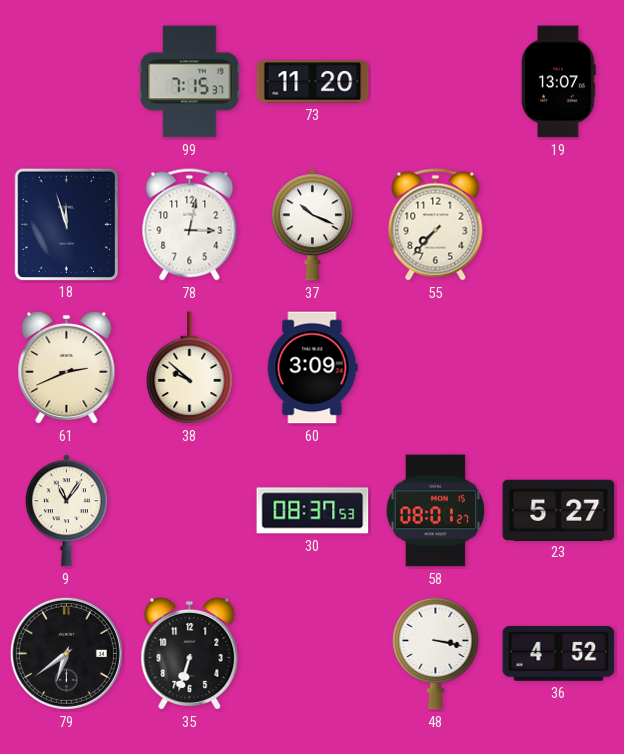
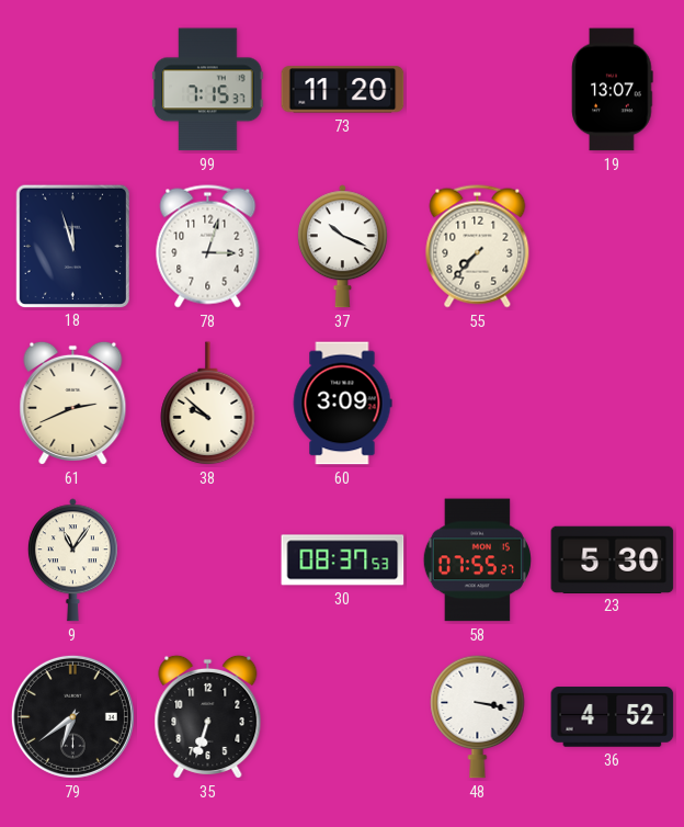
78: 3:02 -> 3:03 (208, 247)
58: 08:01 -> 07:55 (477, 560)
23: 5:27 -> 5:30 (613, 559)
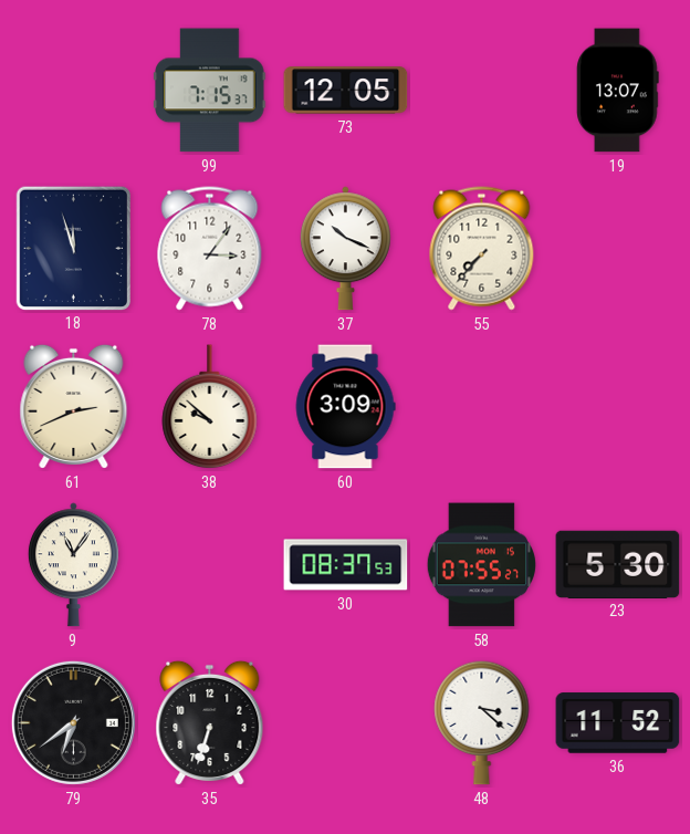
73: 11:20 -> 12:05 (346, 91)
78: 3:03 -> 3:06 (210, 249)
48: 3:17 -> 3:22 (482, 722)
36: 4:52 -> 11:52 (618, 723)
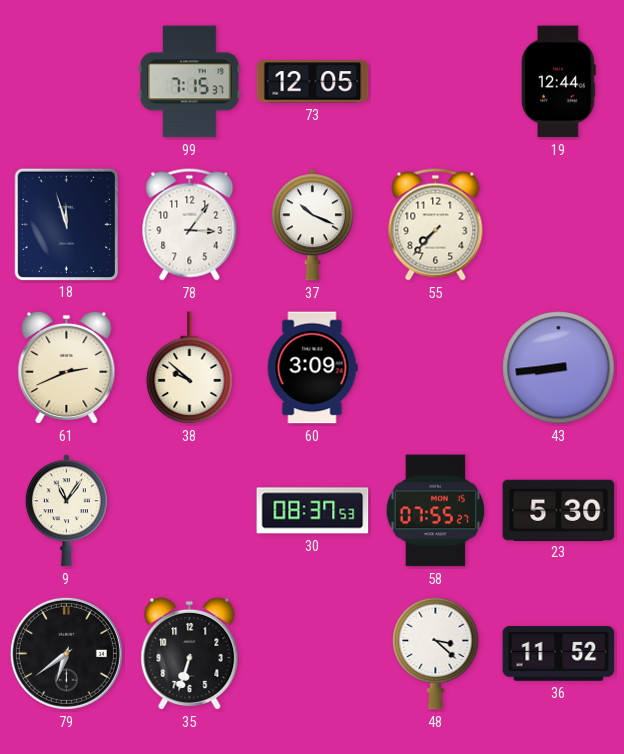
19: 13:07 -> 12:44 (559, 82)
43: none -> 8:44 (559, 368)
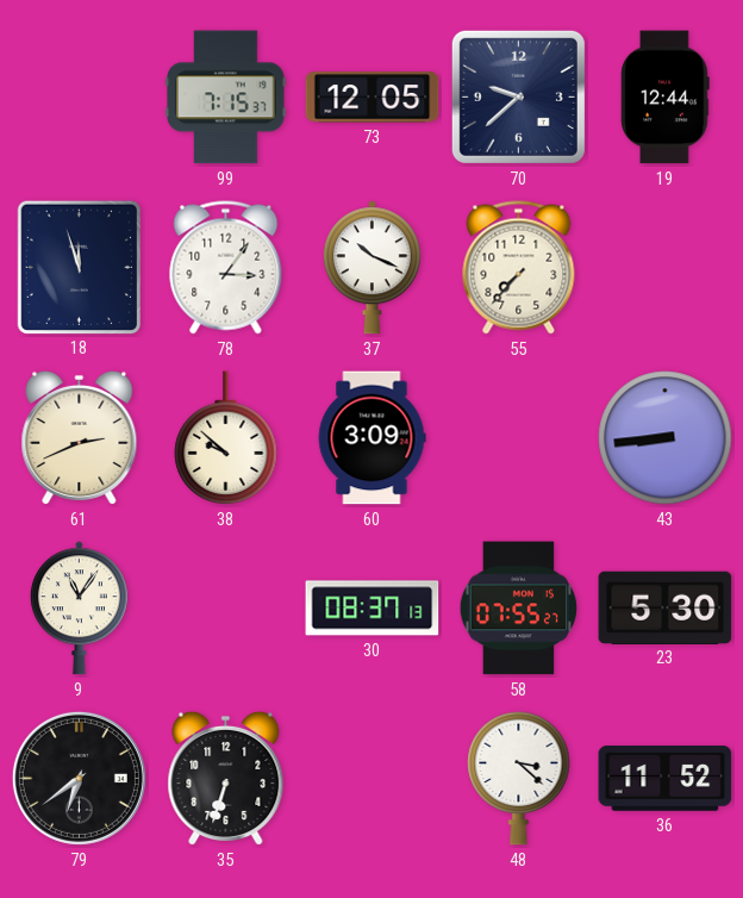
70: none -> 9:38 (518, 96)
30: 08:37:53 -> 08:37:13 (373, 609)
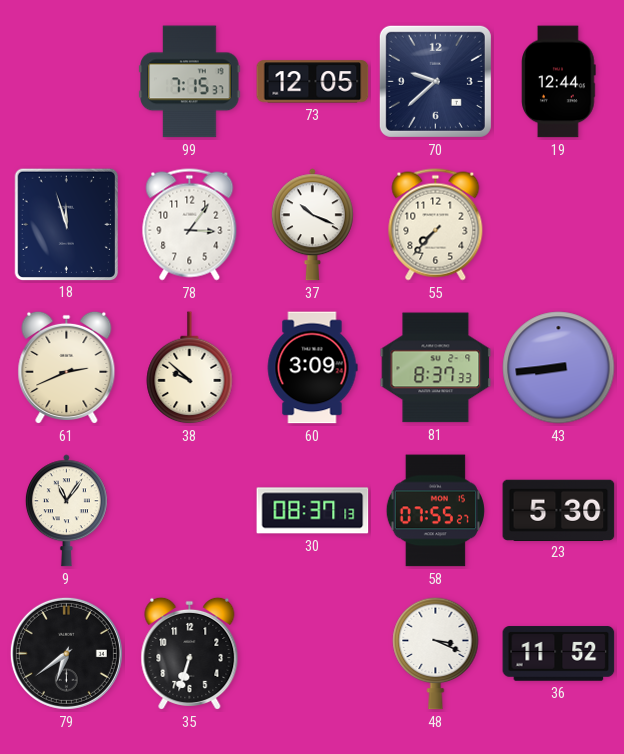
81: none -> 8:37 (436, 368)
48: 3:22 -> 3:19 (436, 653)
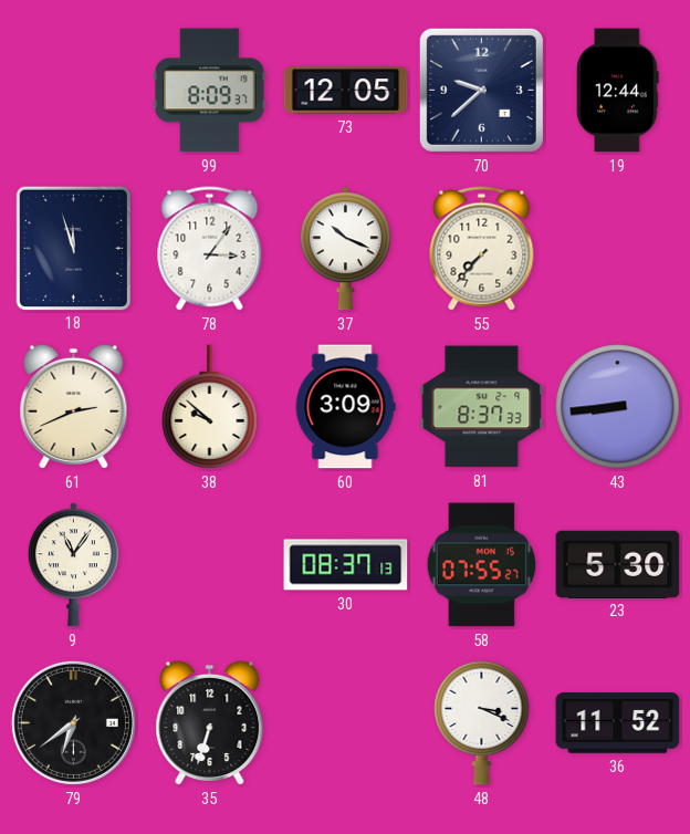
99: 7:15 -> 8:09 (210, 91)
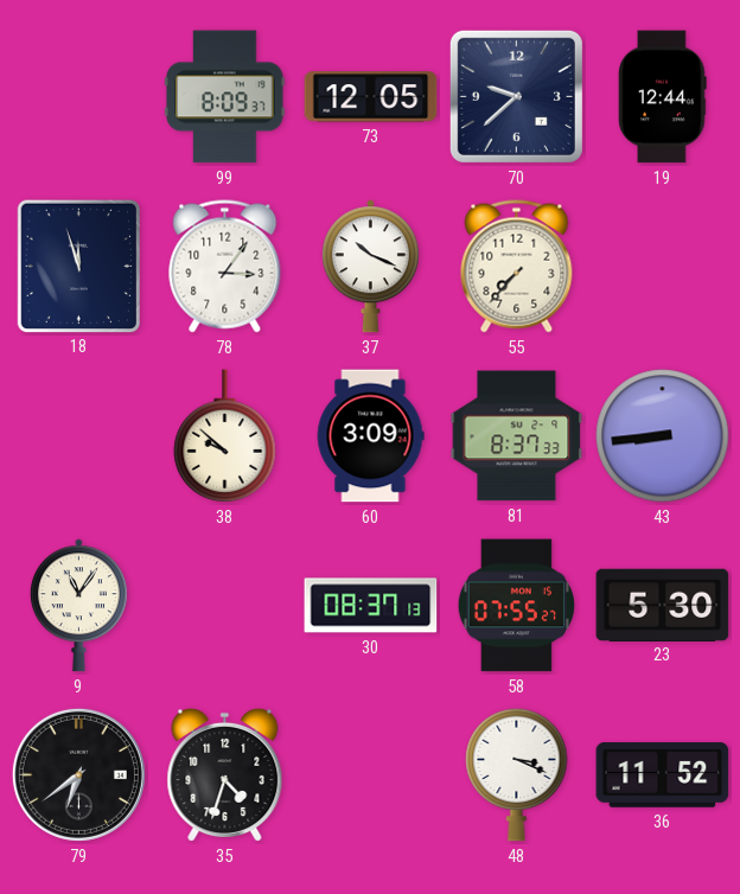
61: 2:41 -> none (74, 406)
35: 6:33 -> 4:33 (225, 774)
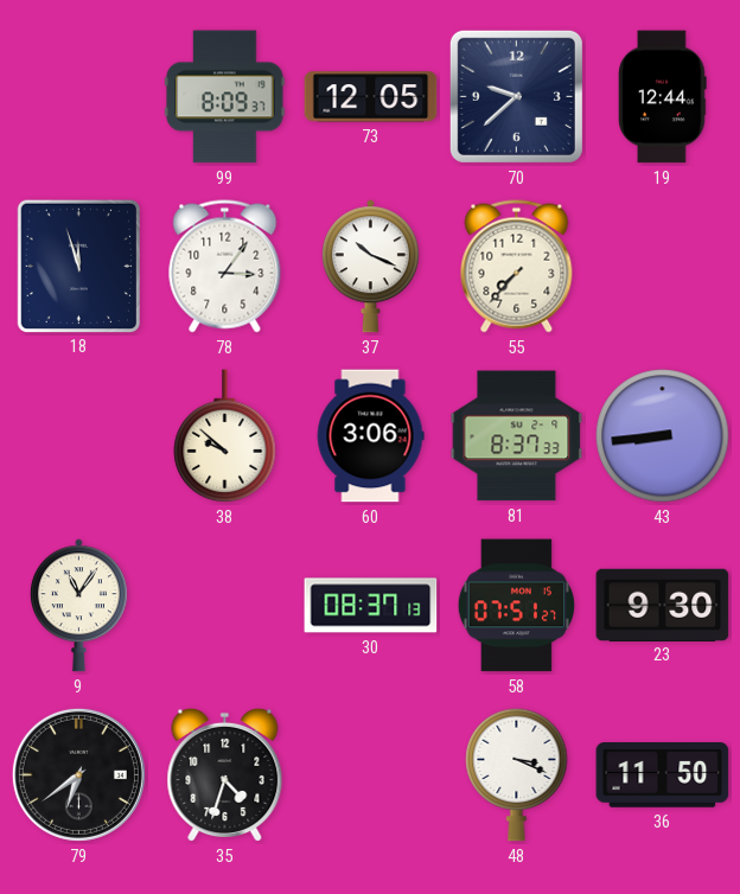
60: 3:09 -> 3:06 (370, 436)
58: 07:55 -> 07:51 (516, 606)
23: 5:30 -> 9:30 (663, 605)
36: 11:52 -> 11:50 (663, 775)
